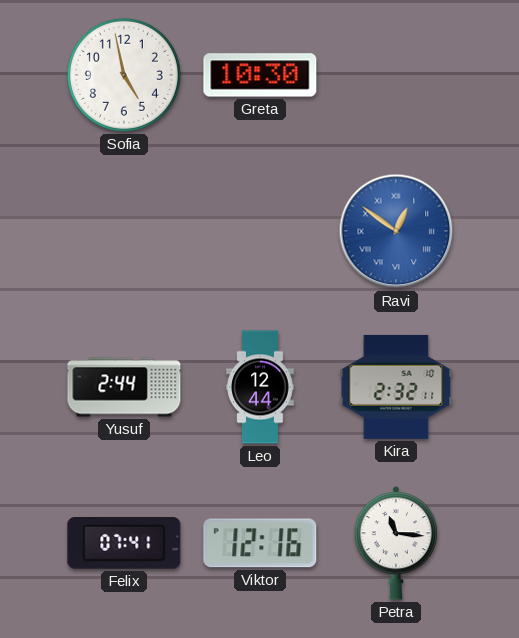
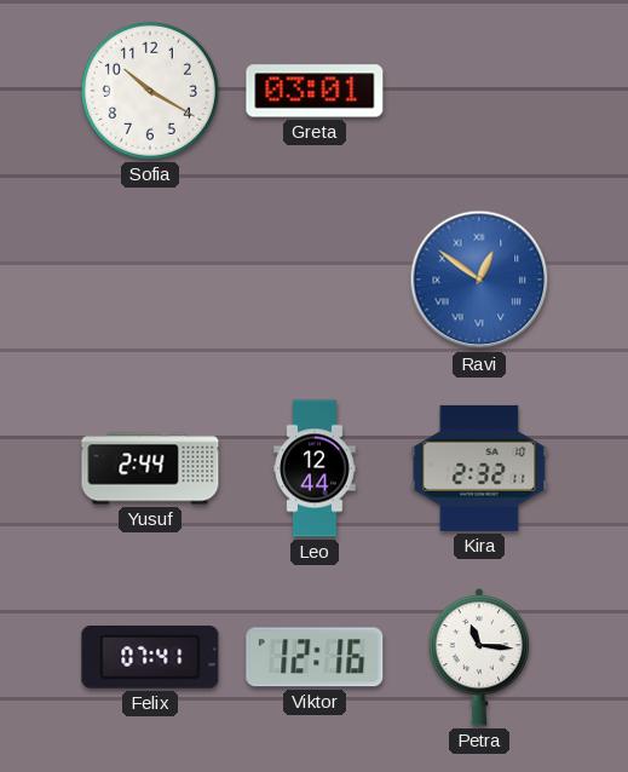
Sofia: 4:58 -> 10:20 (150, 91)
Greta: 10:30 -> 03:01 (315, 91)
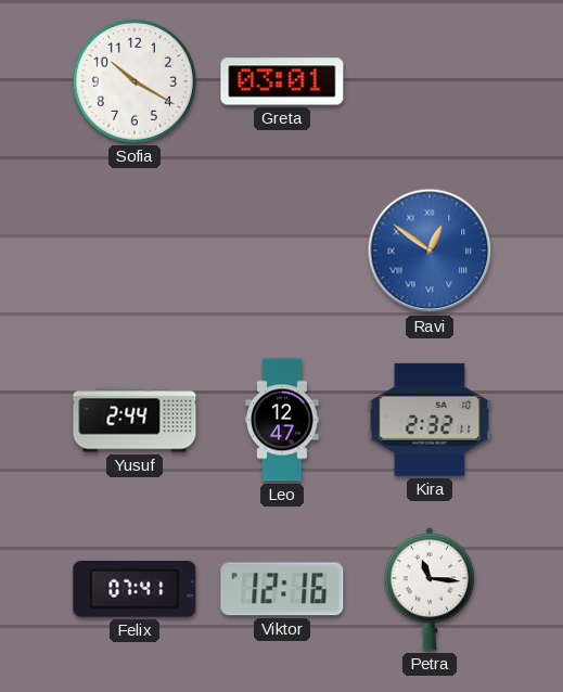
Leo: 12:44 -> 12:47 (282, 420)
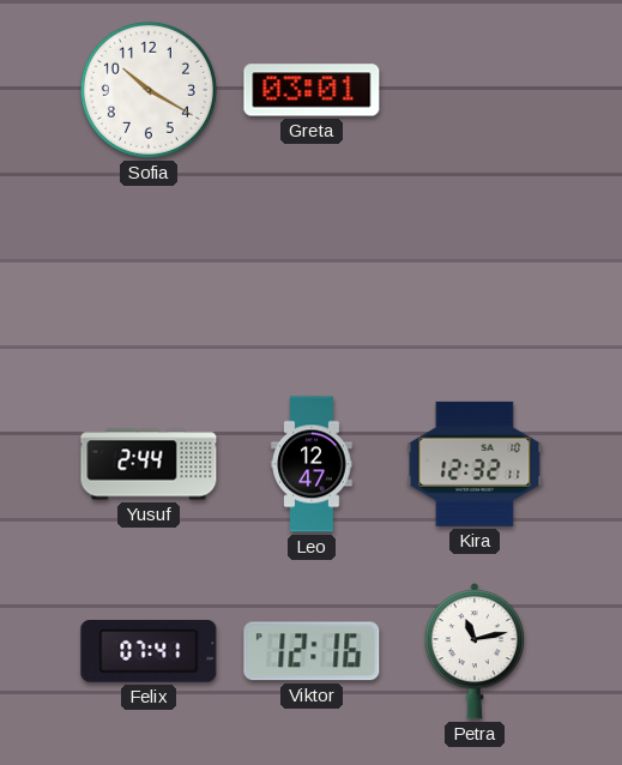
Ravi: 12:51 -> none (430, 251)
Kira: 2:32 -> 12:32 (475, 464)
Petra: 11:16 -> 11:13 (473, 651)
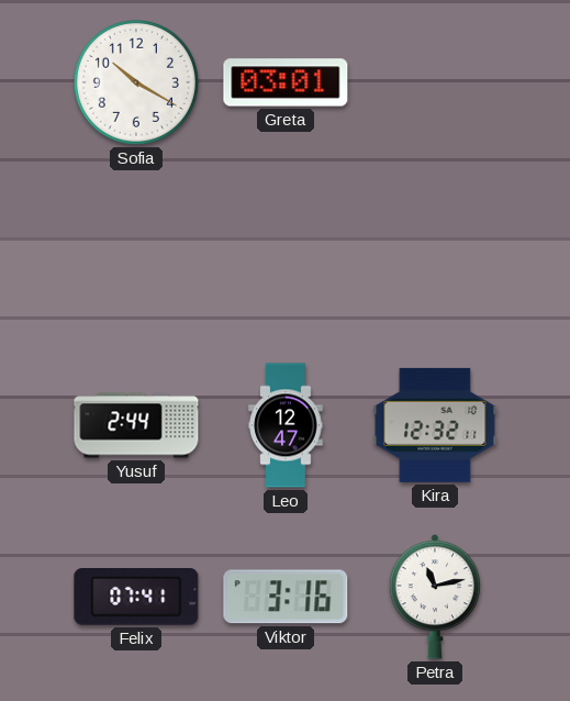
Viktor: 12:16 -> 3:16 (286, 597)
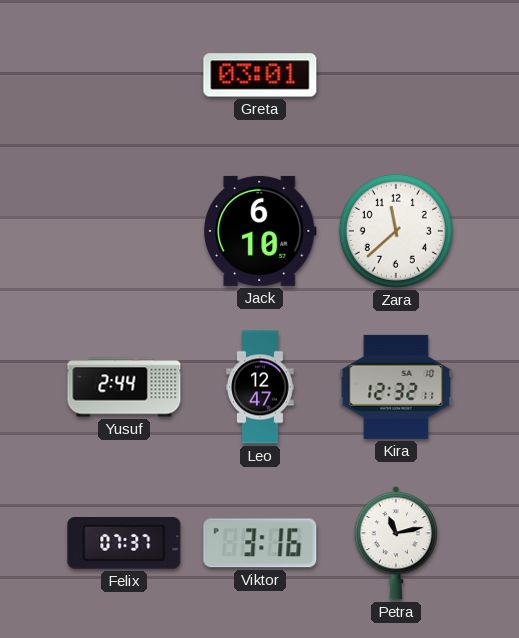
Sofia: 10:20 -> none (136, 82)
Jack: none -> 6:10 (261, 231)
Zara: none -> 11:38 (396, 231)
Felix: 07:41 -> 07:37 (124, 543)
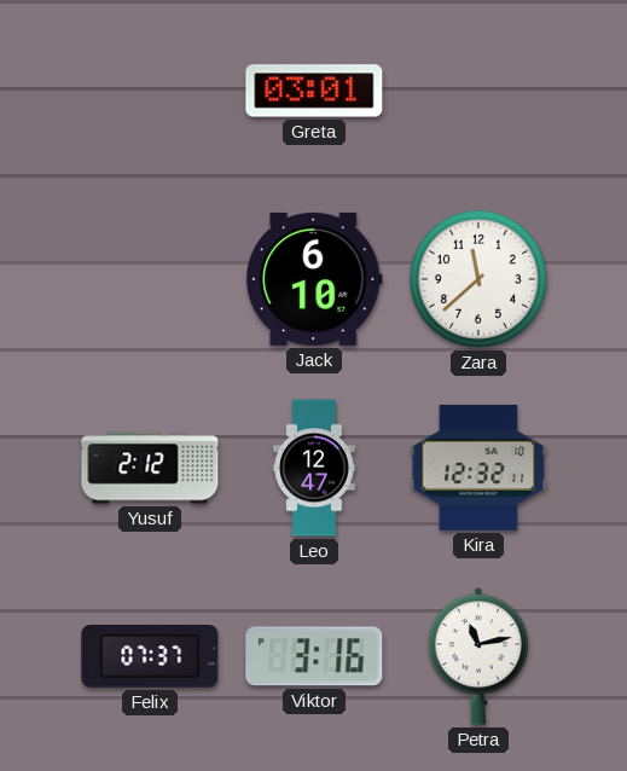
Yusuf: 2:44 -> 2:12 (150, 468)
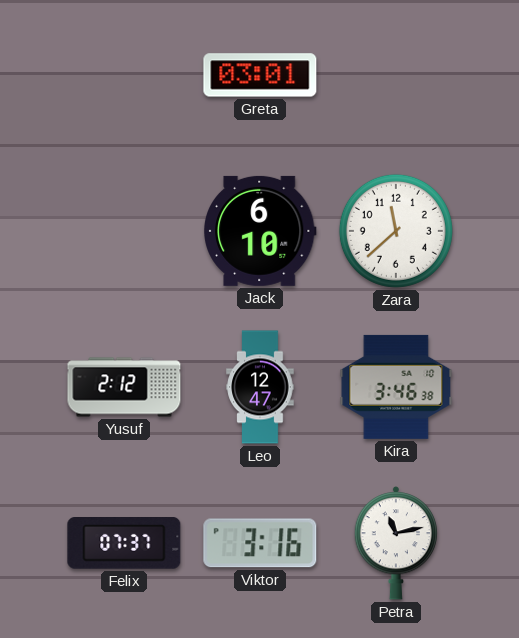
Kira: 12:32 -> 3:46 (396, 387)
